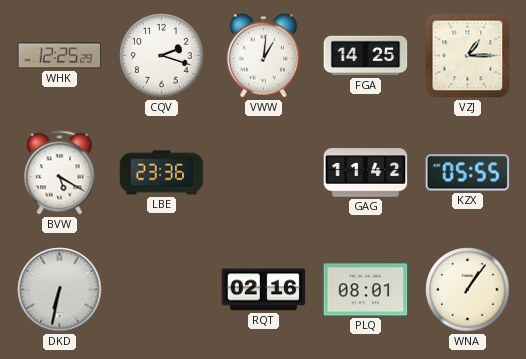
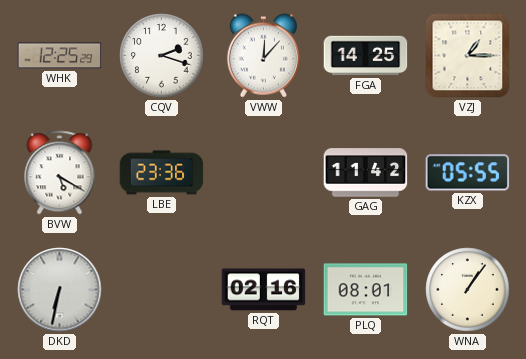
VWW: 1:01 -> 12:07 (263, 56)
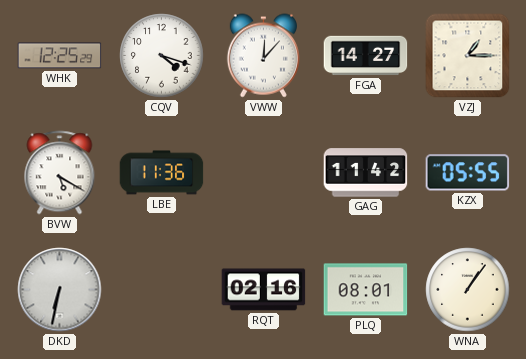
CQV: 2:18 -> 4:18 (162, 56)
FGA: 14:25 -> 14:27 (366, 56)
LBE: 23:36 -> 11:36 (162, 173)
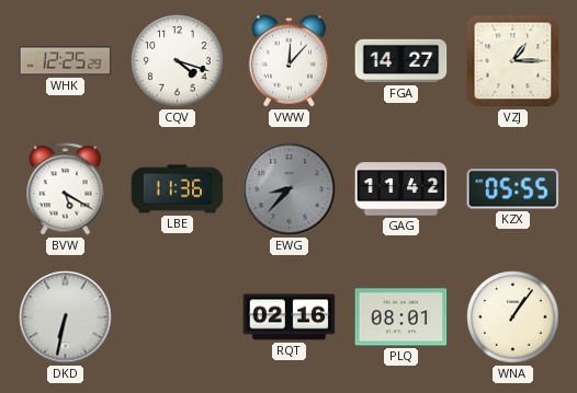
EWG: none -> 8:37 (290, 189)
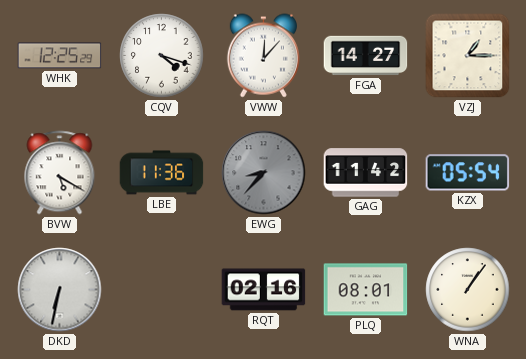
KZX: 05:55 -> 05:54 (468, 173)
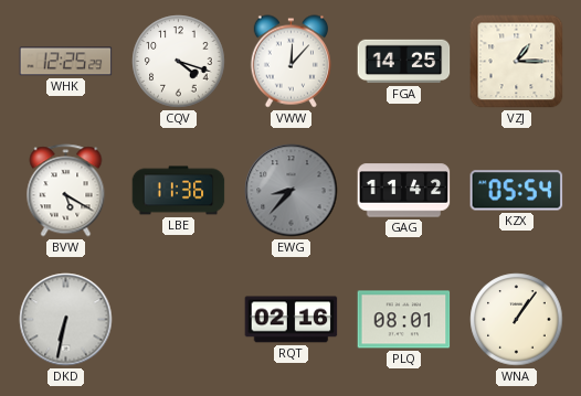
FGA: 14:27 -> 14:25 (404, 62)
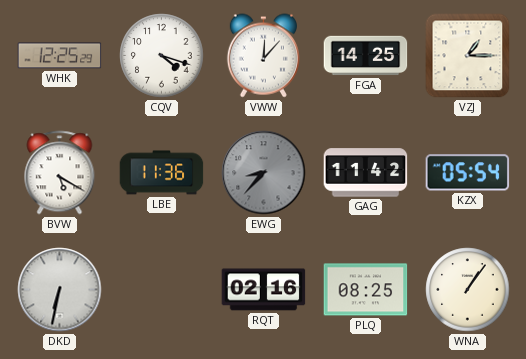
PLQ: 08:01 -> 08:25 (366, 290)
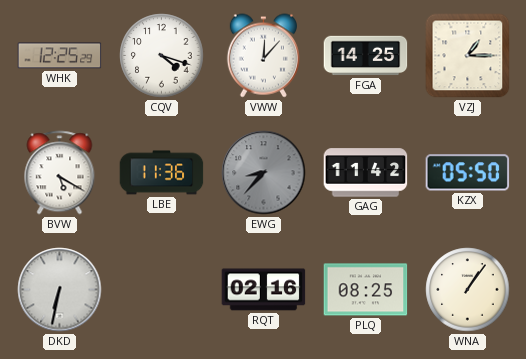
KZX: 05:54 -> 05:50 (468, 173)
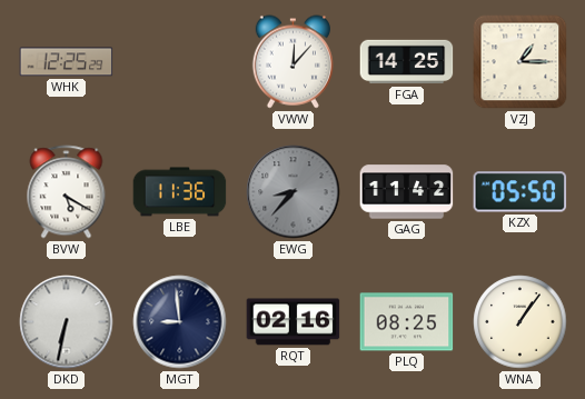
CQV: 4:18 -> none (162, 56)
MGT: none -> 8:59 (180, 322)
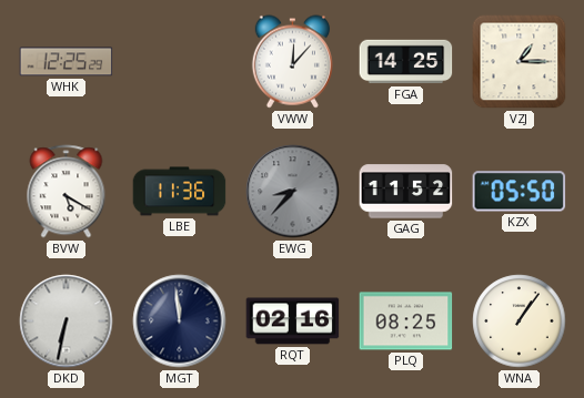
GAG: 11:42 -> 11:52 (406, 192)
MGT: 8:59 -> 11:59 (180, 322)
